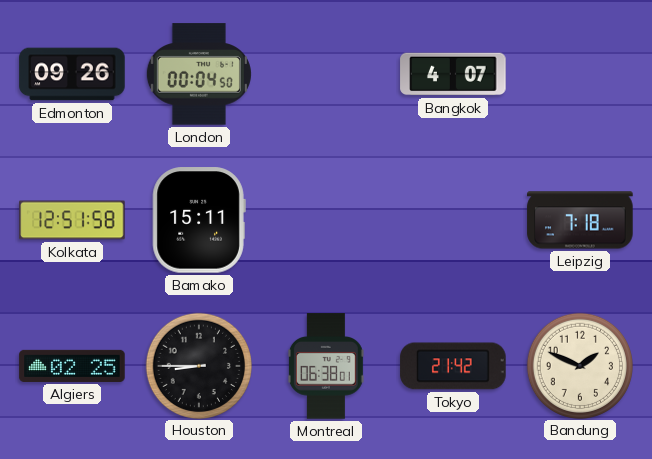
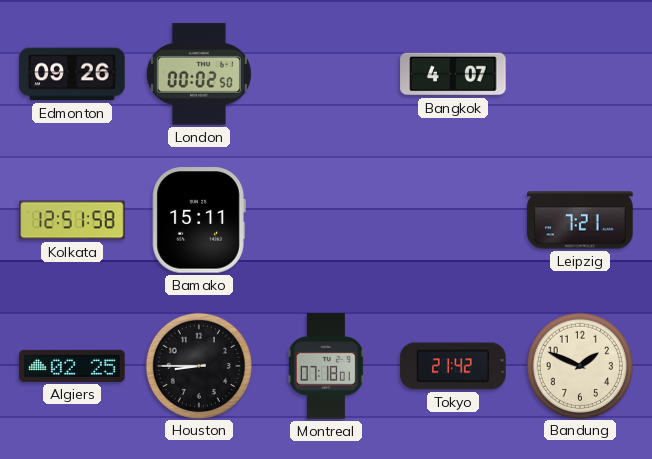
London: 00:04 -> 00:02 (199, 74)
Leipzig: 7:18 -> 7:21 (580, 220)
Montreal: 06:38 -> 07:18 (326, 366)
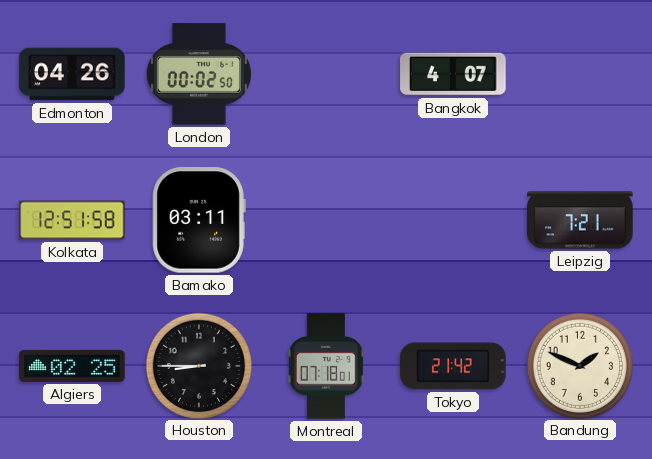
Edmonton: 09:26 -> 04:26 (72, 74)
Bamako: 15:11 -> 03:11 (199, 220)
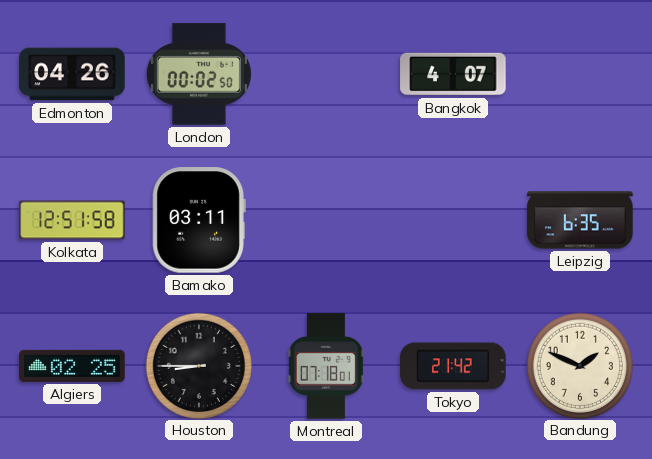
Leipzig: 7:21 -> 6:35 (580, 220)
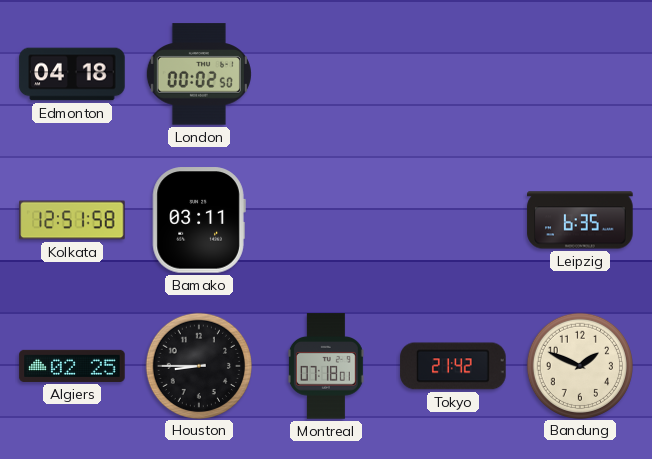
Edmonton: 04:26 -> 04:18 (72, 74)
Bangkok: 4:07 -> none (453, 74)
